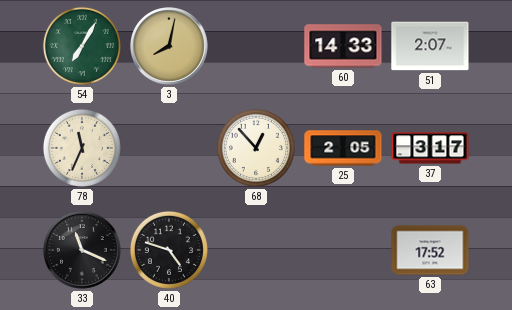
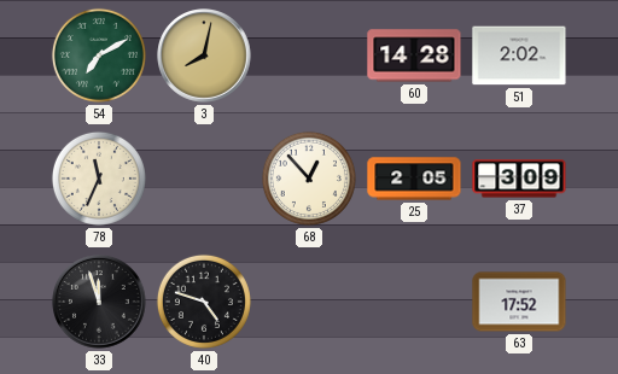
54: 7:05 -> 7:10 (99, 55)
60: 14:33 -> 14:28 (414, 55)
51: 2:07 -> 2:02 (519, 55)
37: 3:17 -> 3:09 (519, 179)
33: 11:19 -> 11:57 (99, 302)
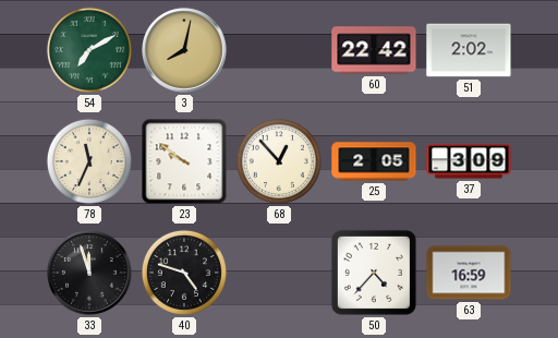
60: 14:28 -> 22:42 (374, 50)
23: none -> 9:51 (184, 161)
50: none -> 4:37 (374, 273)
63: 17:52 -> 16:59 (469, 273)
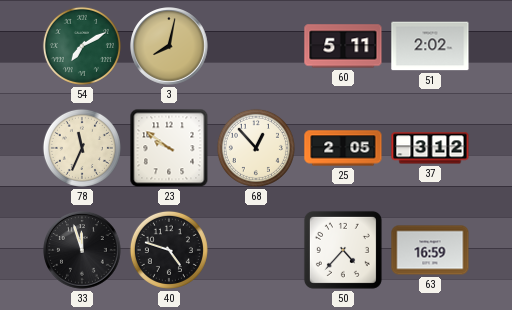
60: 22:42 -> 5:11 (343, 46)
37: 3:09 -> 3:12 (430, 148)
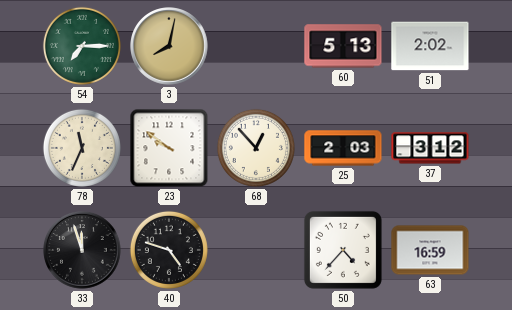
54: 7:10 -> 7:15 (82, 46)
60: 5:11 -> 5:13 (343, 46)
25: 2:05 -> 2:03 (343, 148)
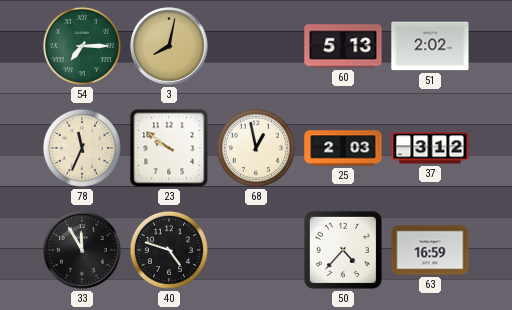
68: 12:53 -> 12:58 (256, 148)
33: 11:57 -> 11:55 (82, 250)
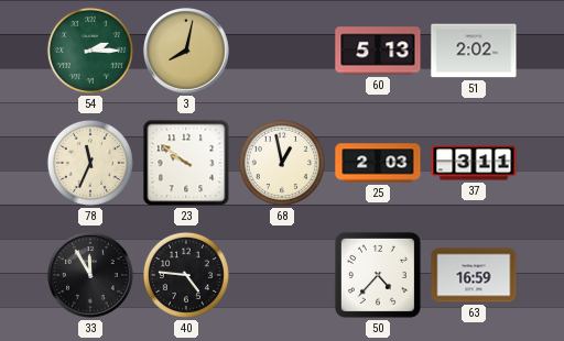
54: 7:15 -> 2:15 (90, 51)
37: 3:12 -> 3:11 (474, 163)
40: 4:48 -> 4:46 (186, 275)
